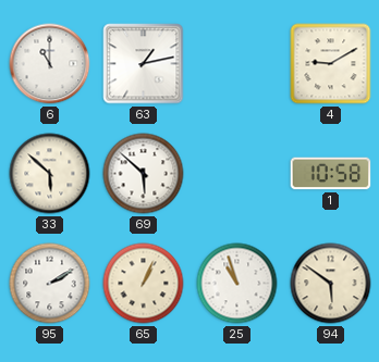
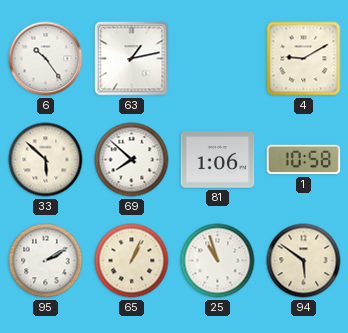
6: 11:00 -> 10:24 (46, 59)
69: 5:52 -> 7:52 (132, 160)
81: none -> 1:06 (218, 160)
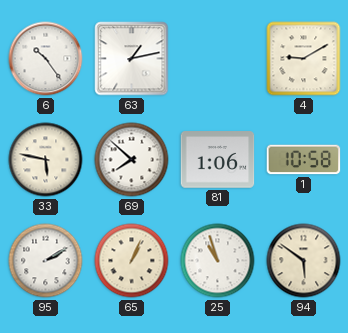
33: 5:52 -> 5:47 (46, 160)
